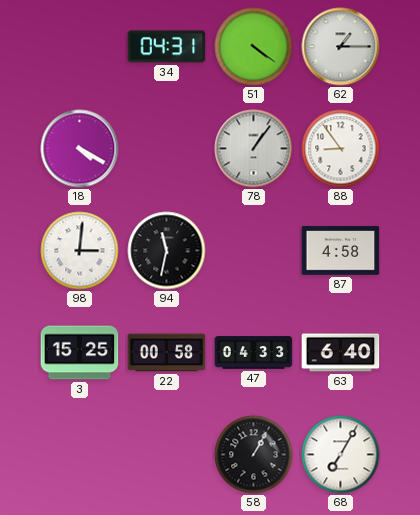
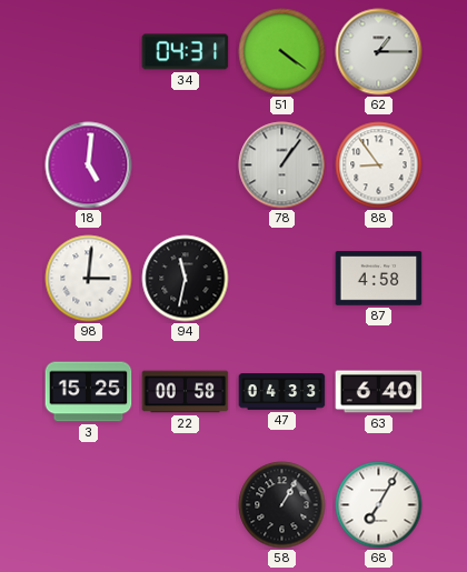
18: 4:20 -> 5:01 (89, 165)
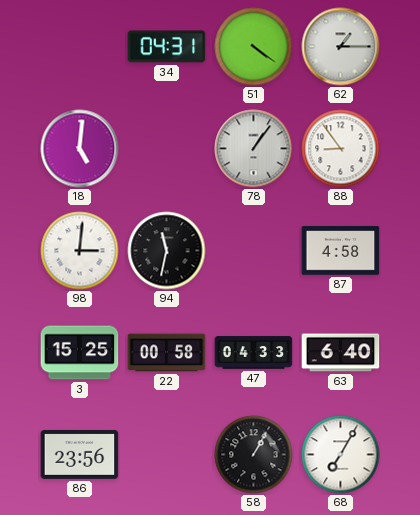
86: none -> 23:56 (80, 454)
